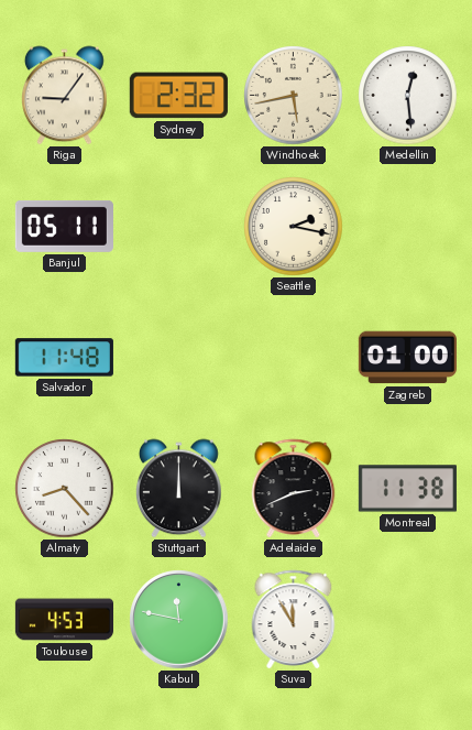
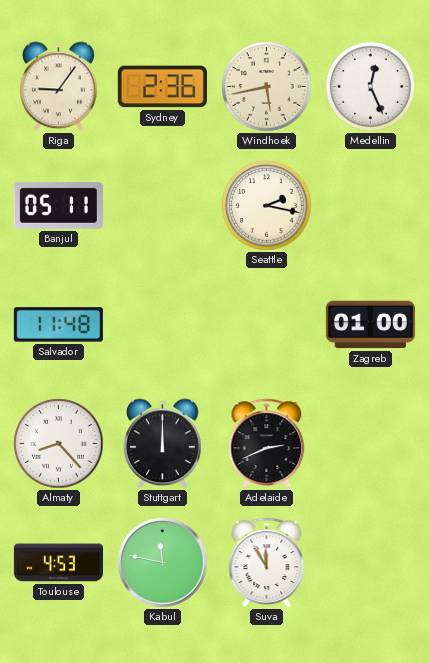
Sydney: 2:32 -> 2:36 (162, 87)
Medellin: 12:29 -> 12:26 (371, 87)
Montreal: 11:38 -> none (407, 489)
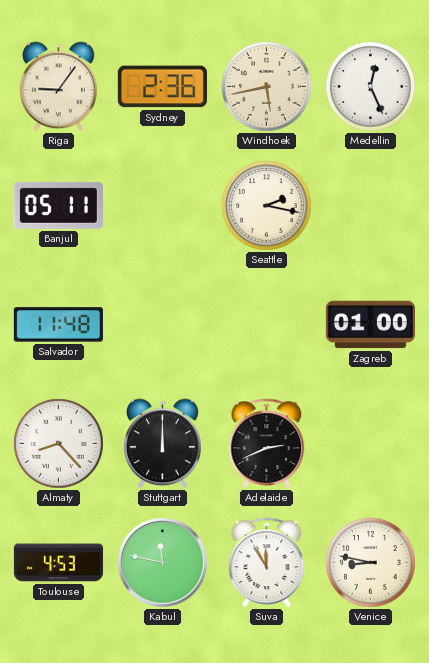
Venice: none -> 8:47 (371, 563)
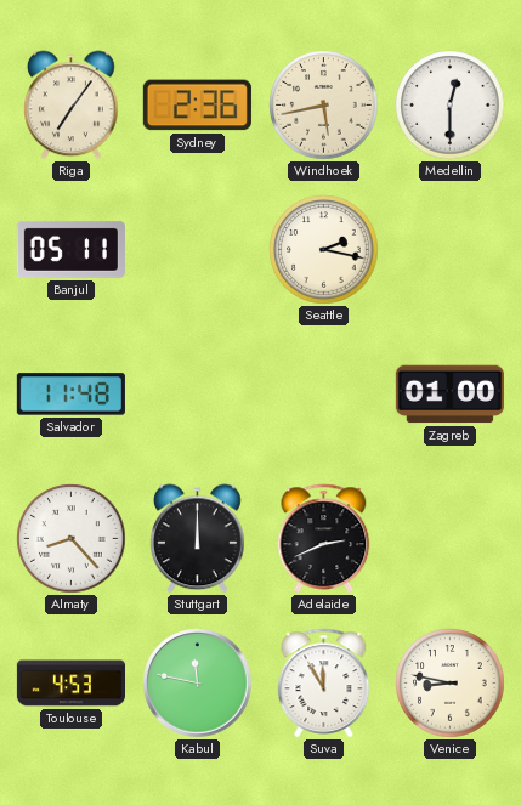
Riga: 9:06 -> 7:06 (72, 106)
Medellin: 12:26 -> 12:30 (451, 106)
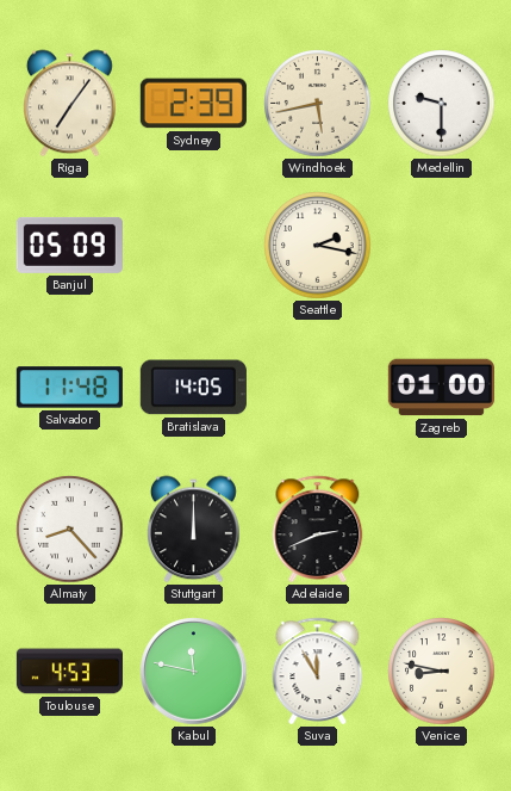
Sydney: 2:36 -> 2:39 (193, 104)
Medellin: 12:30 -> 9:30 (442, 104)
Banjul: 05:11 -> 05:09 (69, 245)
Bratislava: none -> 14:05 (193, 388)
